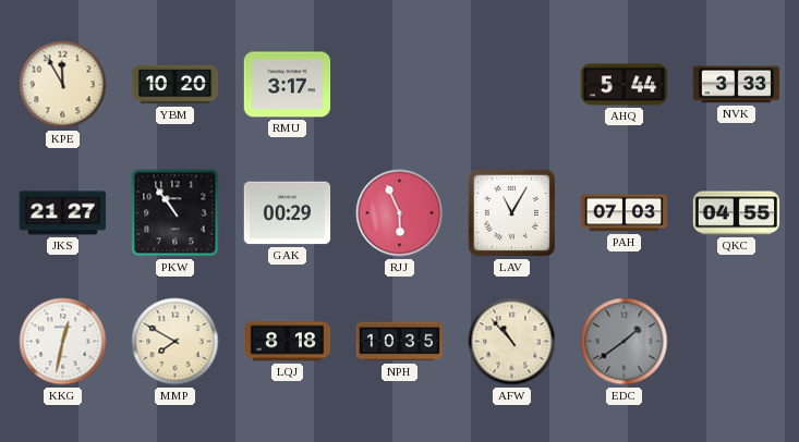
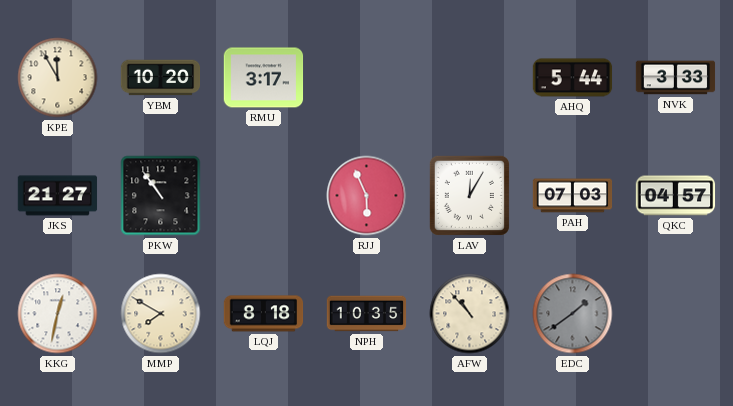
GAK: 00:29 -> none (288, 213)
LAV: 11:05 -> 12:05 (469, 195)
QKC: 04:55 -> 04:57 (676, 196)
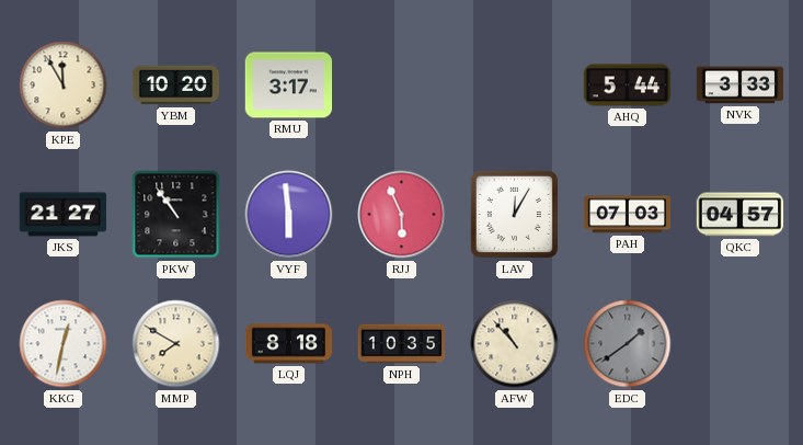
VYF: none -> 5:59 (289, 215)
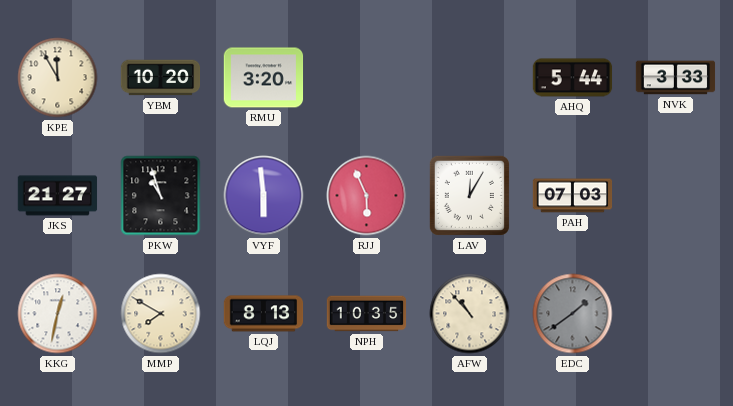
RMU: 3:17 -> 3:20 (264, 78)
PKW: 10:54 -> 10:57 (161, 196)
QKC: 04:57 -> none (741, 215)
LQJ: 8:18 -> 8:13 (264, 314)
